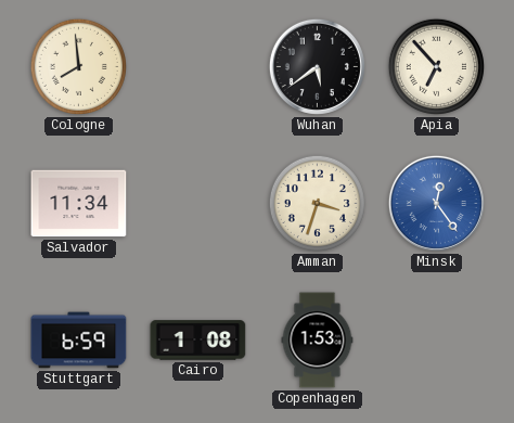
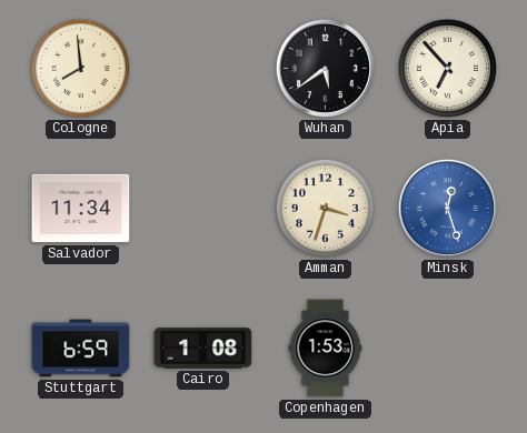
Minsk: 12:24 -> 12:27 (447, 208)
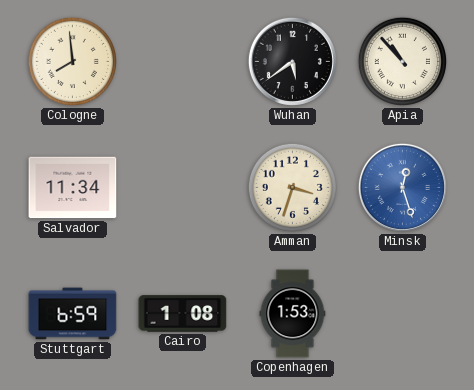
Apia: 6:53 -> 10:53 (402, 61)
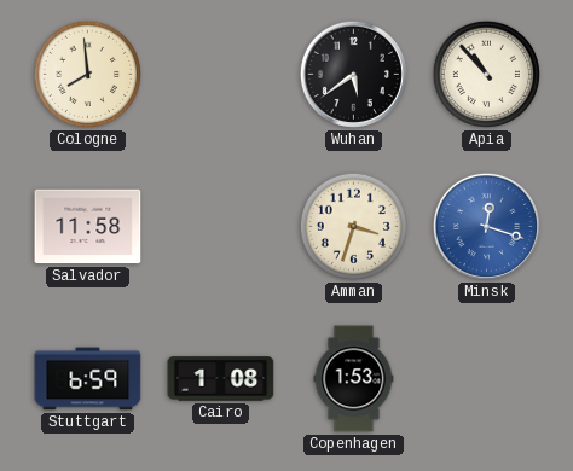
Salvador: 11:34 -> 11:58 (88, 227)
Minsk: 12:27 -> 12:18 (486, 226)
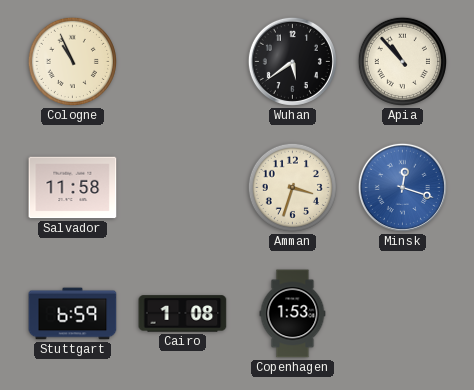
Cologne: 7:59 -> 10:56 (72, 61)
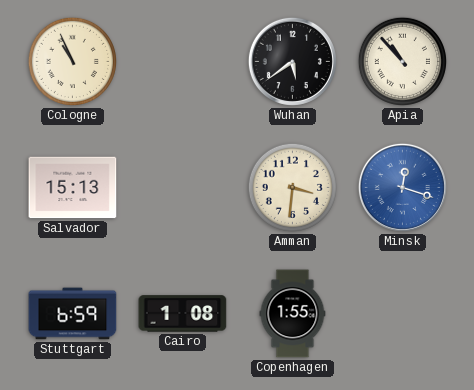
Salvador: 11:58 -> 15:13 (73, 188)
Amman: 3:33 -> 3:31 (292, 187)
Copenhagen: 1:53 -> 1:55 (293, 314)
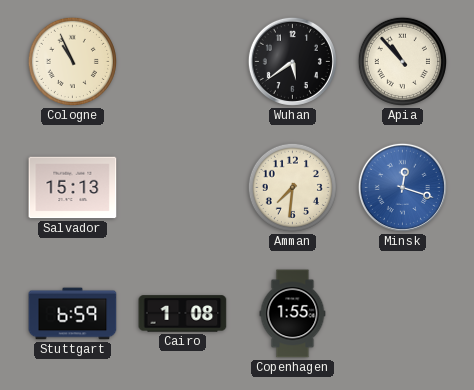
Amman: 3:31 -> 7:31 (292, 187)
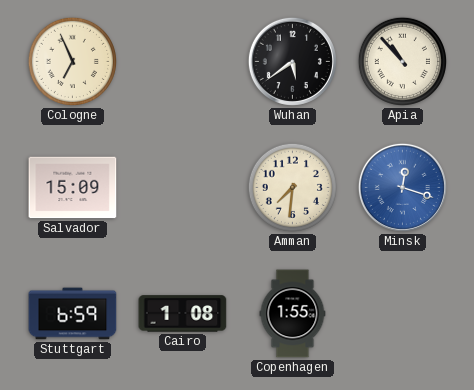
Cologne: 10:56 -> 6:56 (72, 61)
Salvador: 15:13 -> 15:09 (73, 188)
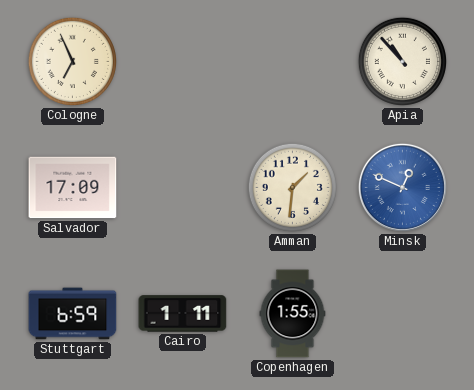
Wuhan: 5:39 -> none (292, 61)
Salvador: 15:09 -> 17:09 (73, 188)
Amman: 7:31 -> 1:31 (292, 187)
Minsk: 12:18 -> 12:49 (402, 187)
Cairo: 1:08 -> 1:11 (183, 314)
